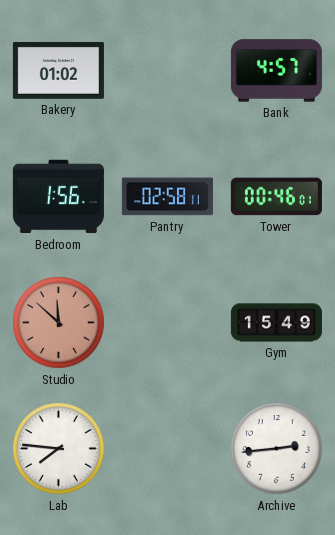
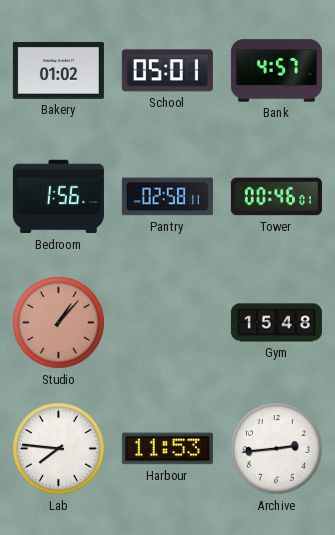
School: none -> 05:01 (167, 71)
Studio: 11:52 -> 1:07 (59, 323)
Gym: 15:49 -> 15:48 (276, 323)
Harbour: none -> 11:53 (167, 449)
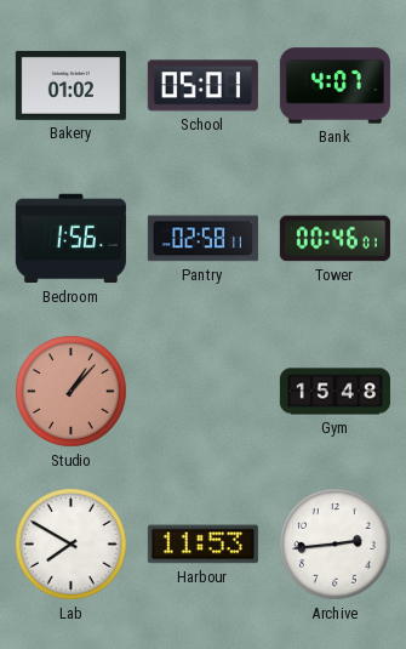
Bank: 4:57 -> 4:07 (334, 86)
Lab: 7:46 -> 7:50 (72, 545)
